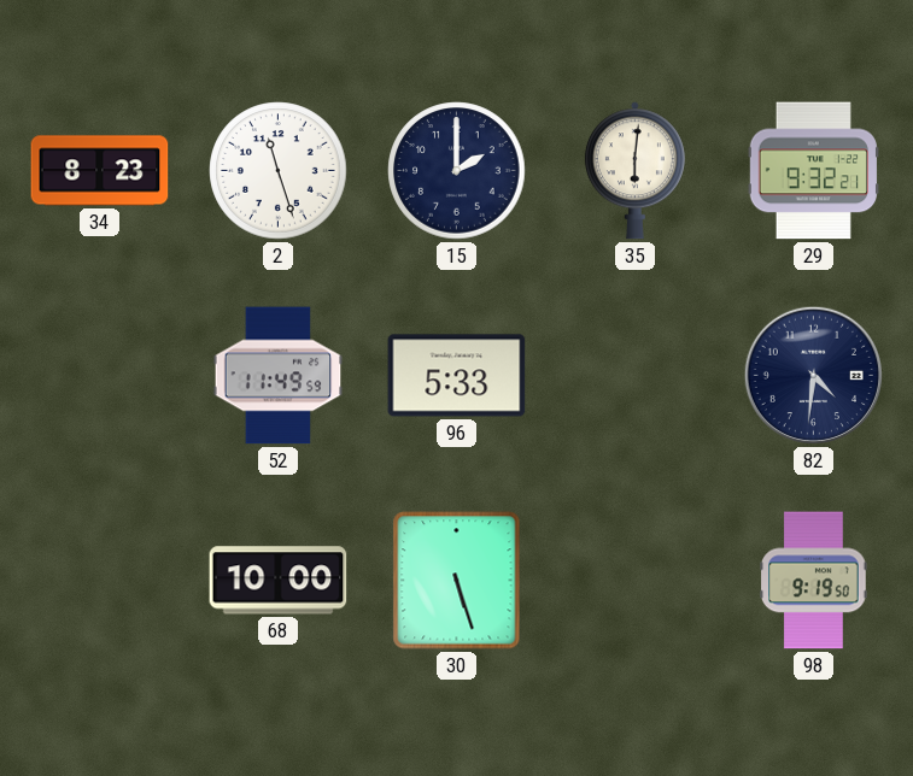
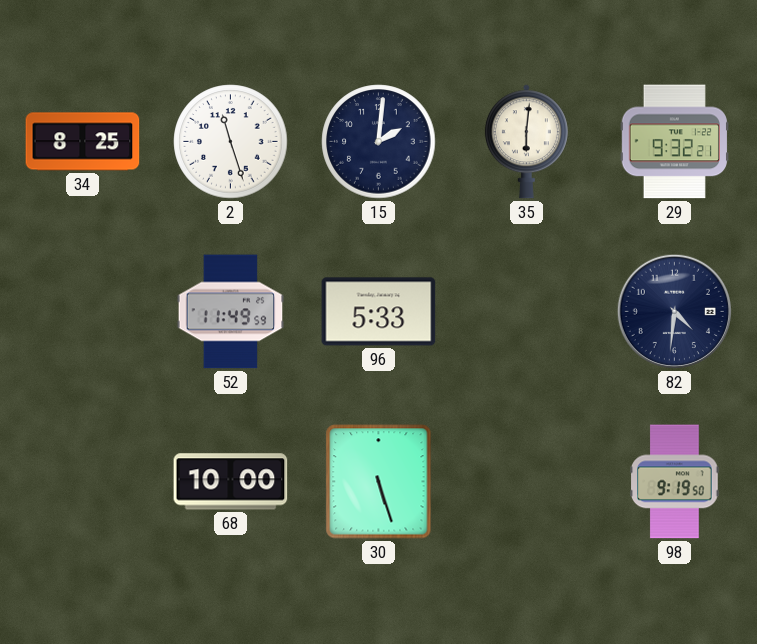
34: 8:23 -> 8:25 (83, 142)
15: 2:00 -> 2:01 (379, 142)
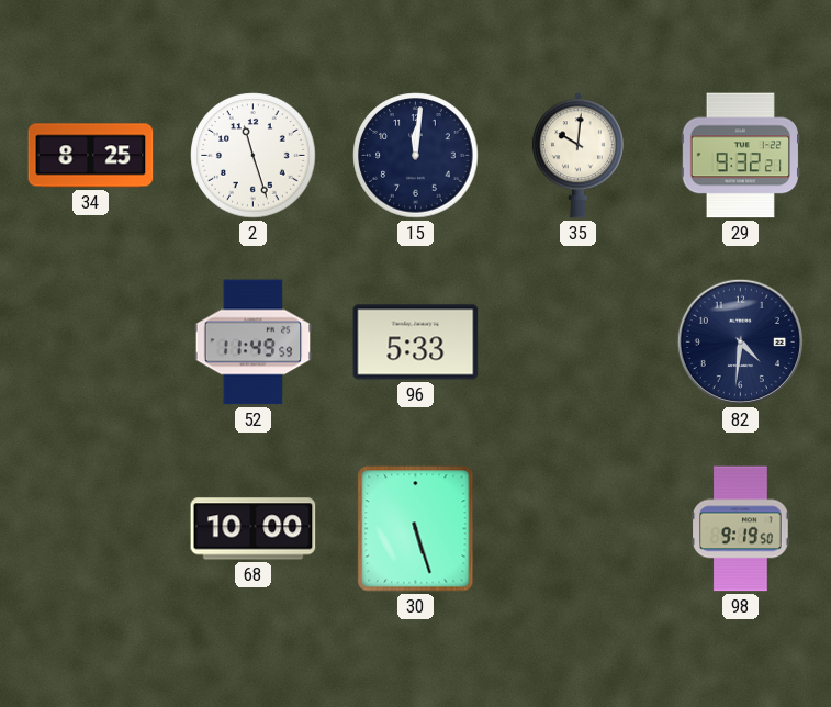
15: 2:01 -> 12:01 (416, 156)
35: 6:01 -> 10:01 (577, 156)
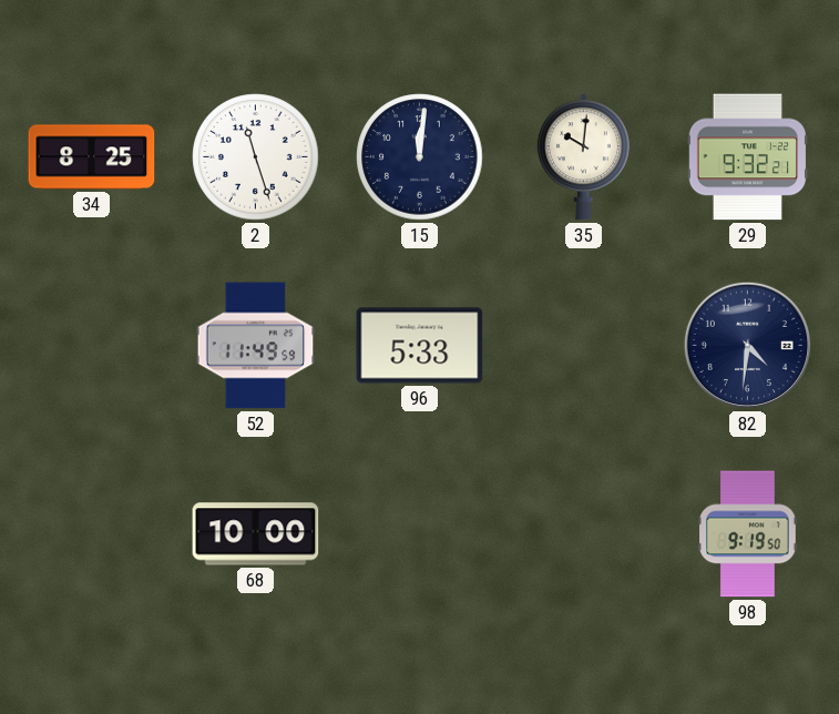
30: 5:27 -> none (416, 529)
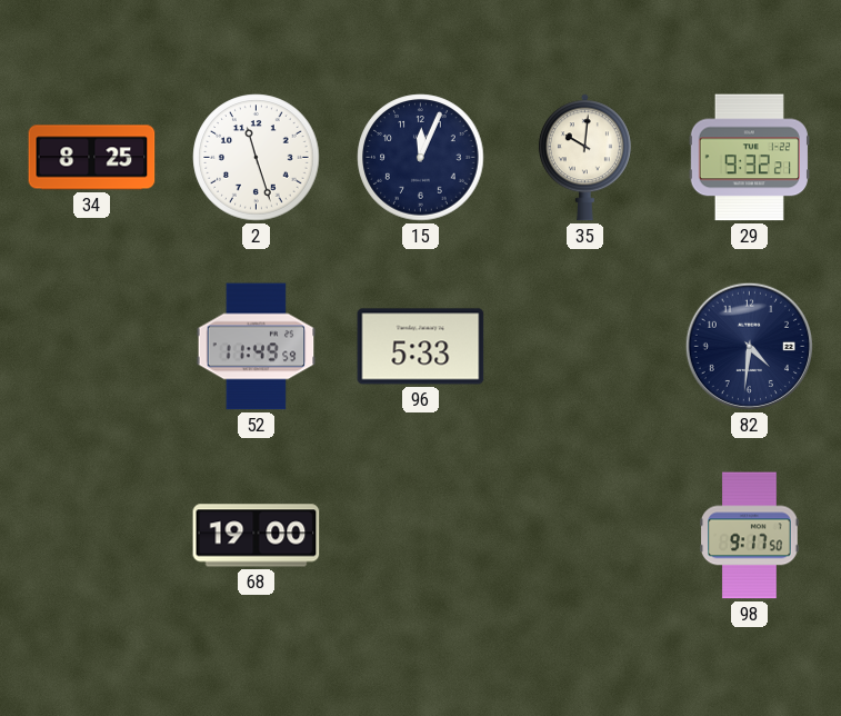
15: 12:01 -> 12:04 (421, 158)
68: 10:00 -> 19:00 (257, 536)
98: 9:19 -> 9:17 (750, 536)
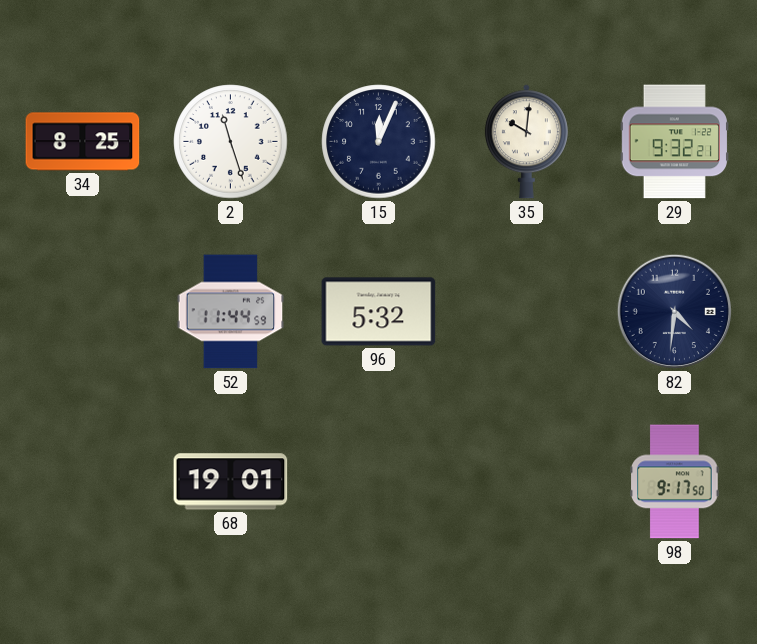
52: 11:49 -> 11:44 (231, 312)
96: 5:33 -> 5:32 (379, 312)
68: 19:00 -> 19:01 (231, 482)
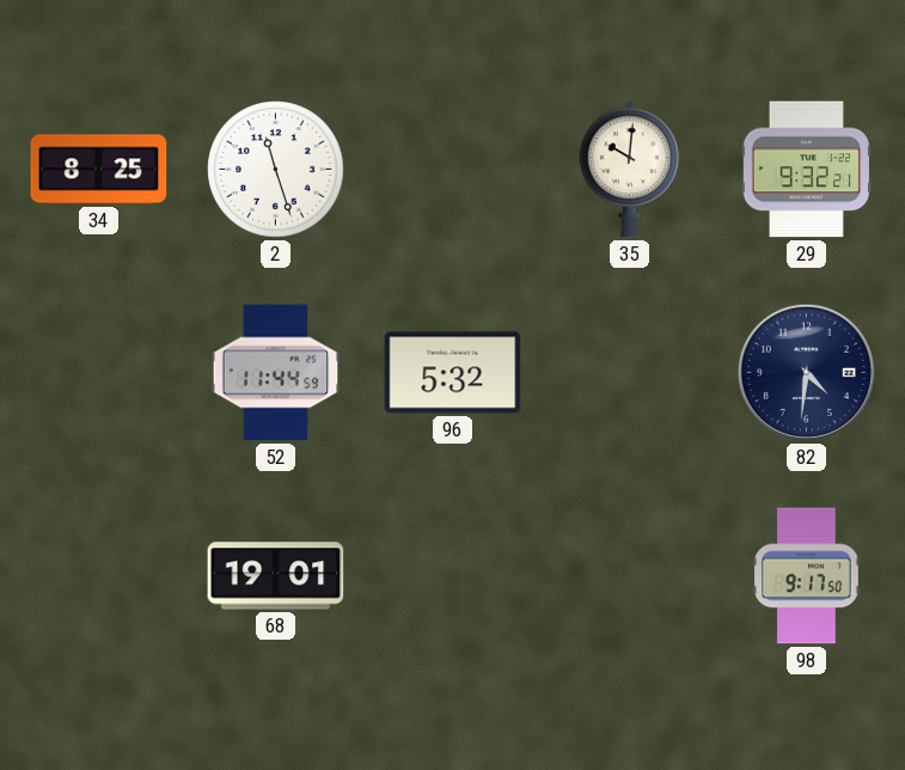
15: 12:04 -> none (379, 142)
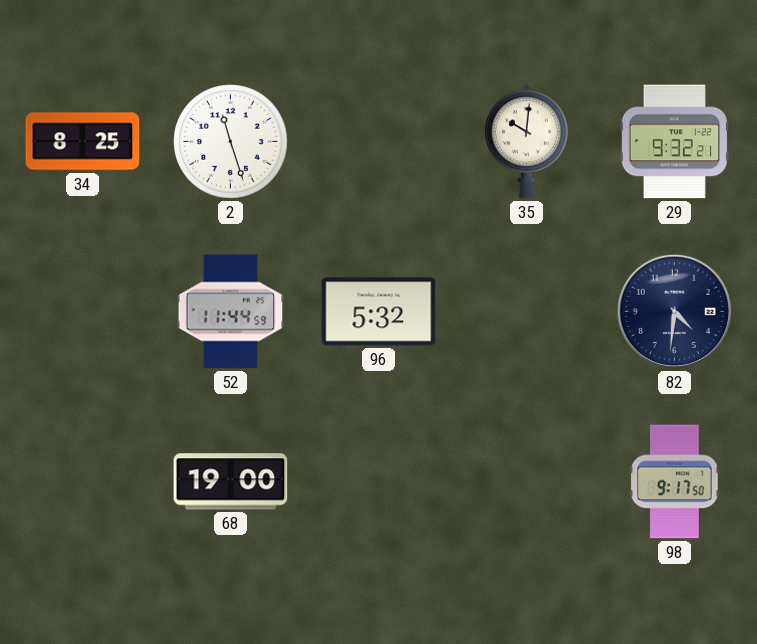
68: 19:01 -> 19:00 (231, 482)
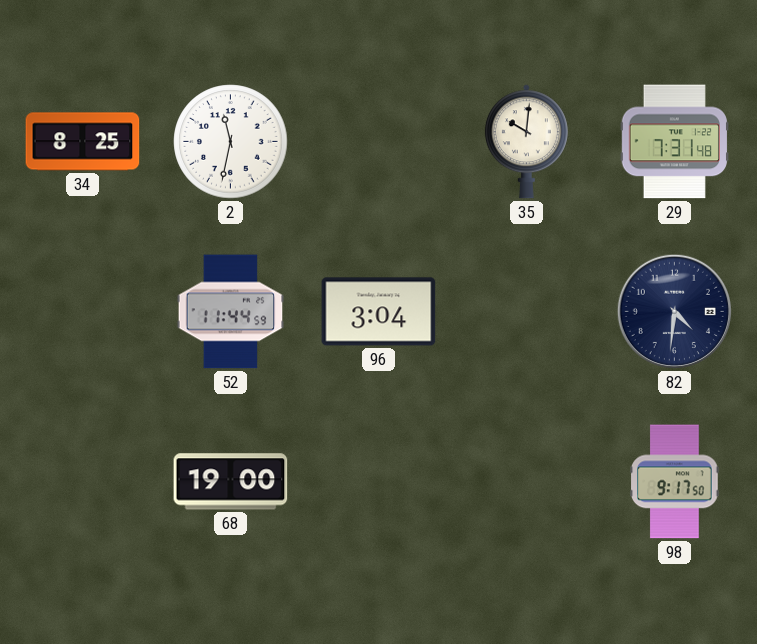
2: 11:27 -> 11:32 (231, 142)
29: 9:32 -> 7:31 (674, 142)
96: 5:32 -> 3:04 (379, 312)
